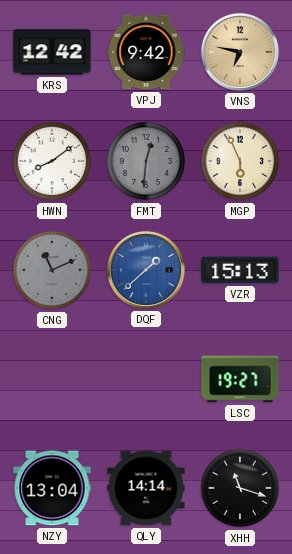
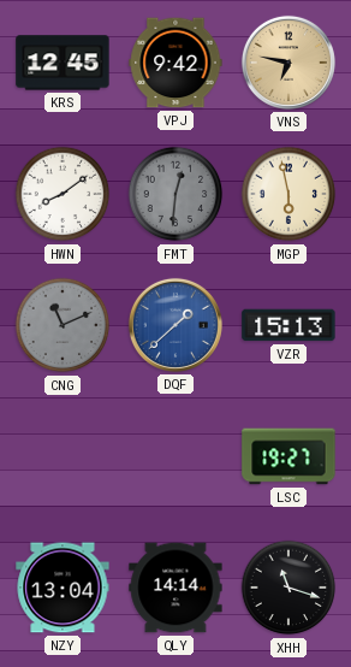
KRS: 12:42 -> 12:45 (63, 63)
MGP: 5:56 -> 5:58 (288, 194)
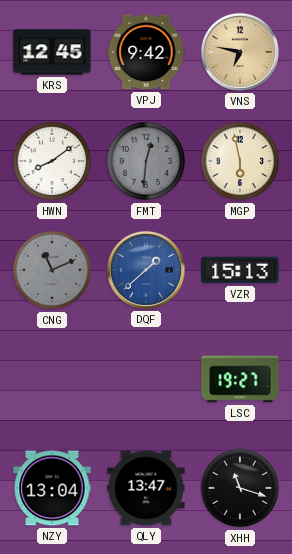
QLY: 14:14 -> 13:47 (146, 488)
